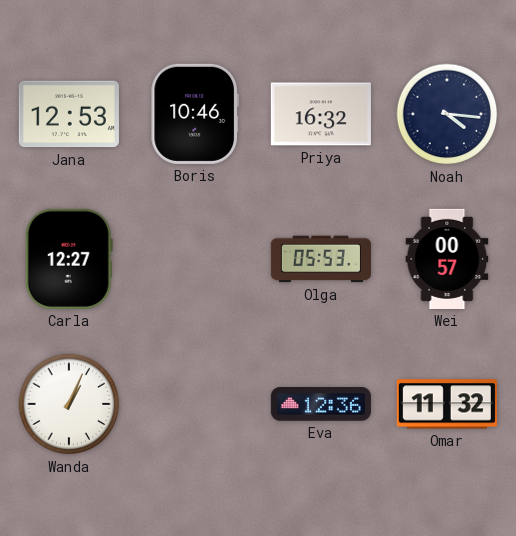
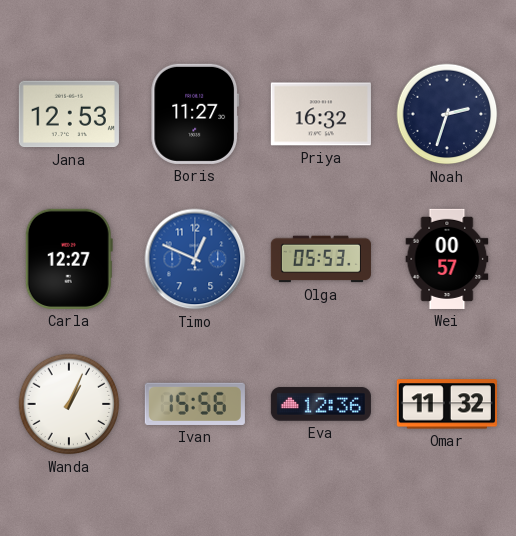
Boris: 10:46 -> 11:27 (195, 114)
Noah: 4:16 -> 2:33 (447, 114)
Timo: none -> 12:49 (195, 259)
Ivan: none -> 15:56 (195, 404)
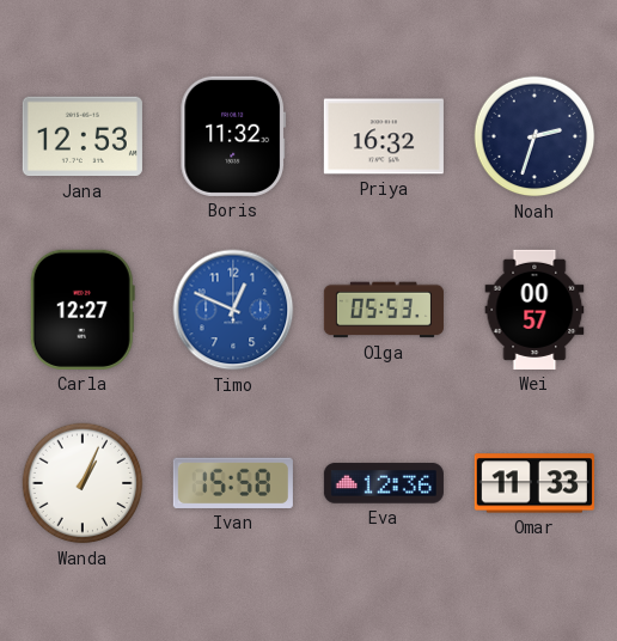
Boris: 11:27 -> 11:32 (233, 136)
Ivan: 15:56 -> 15:58 (233, 483)
Omar: 11:32 -> 11:33 (534, 483)
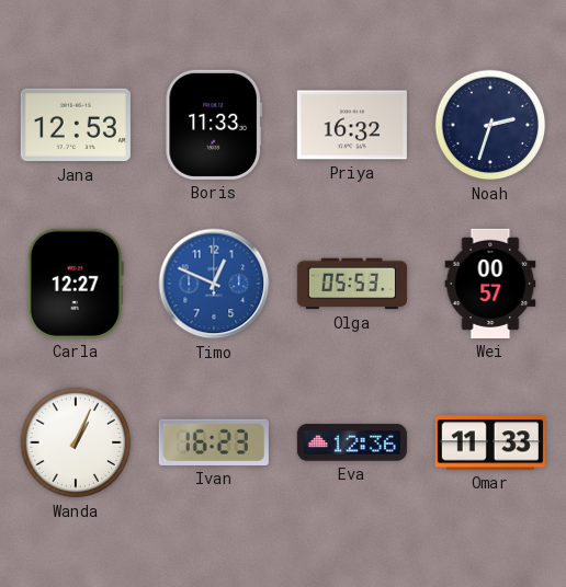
Boris: 11:32 -> 11:33 (214, 125)
Ivan: 15:58 -> 16:23 (214, 442)
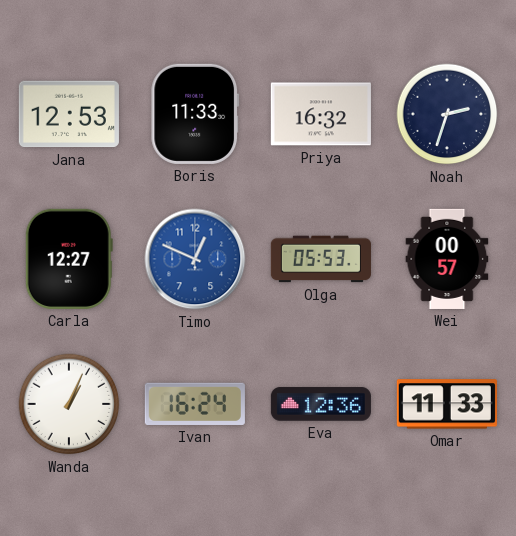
Ivan: 16:23 -> 16:24 (195, 404)
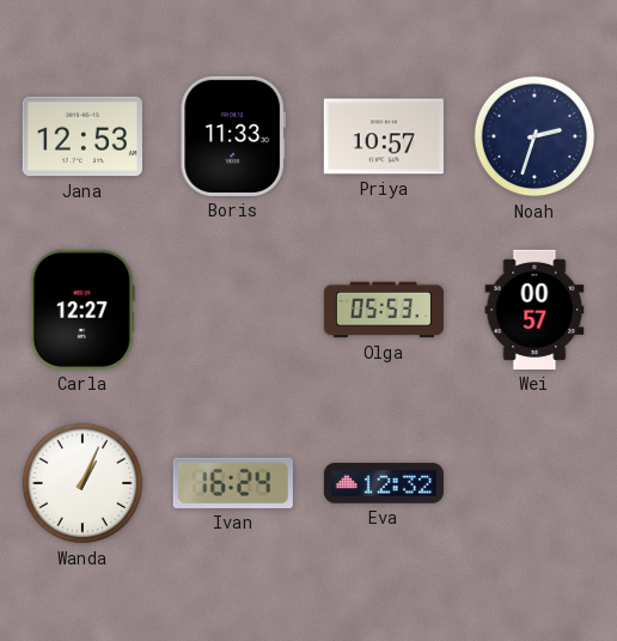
Priya: 16:32 -> 10:57 (384, 136)
Timo: 12:49 -> none (195, 259)
Eva: 12:36 -> 12:32 (384, 483)
Omar: 11:33 -> none (447, 404)
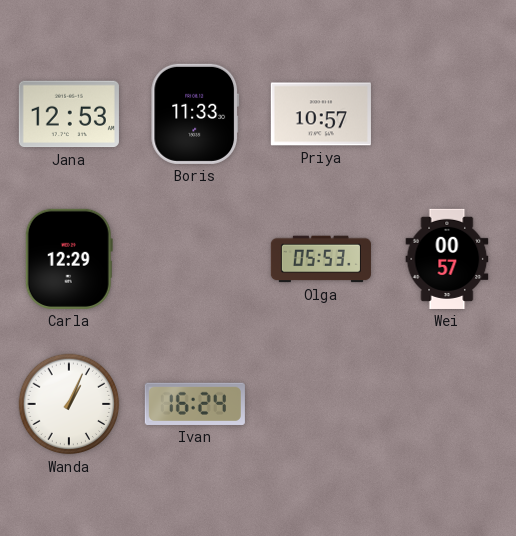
Noah: 2:33 -> none (534, 136)
Carla: 12:27 -> 12:29 (69, 259)
Eva: 12:32 -> none (384, 483)
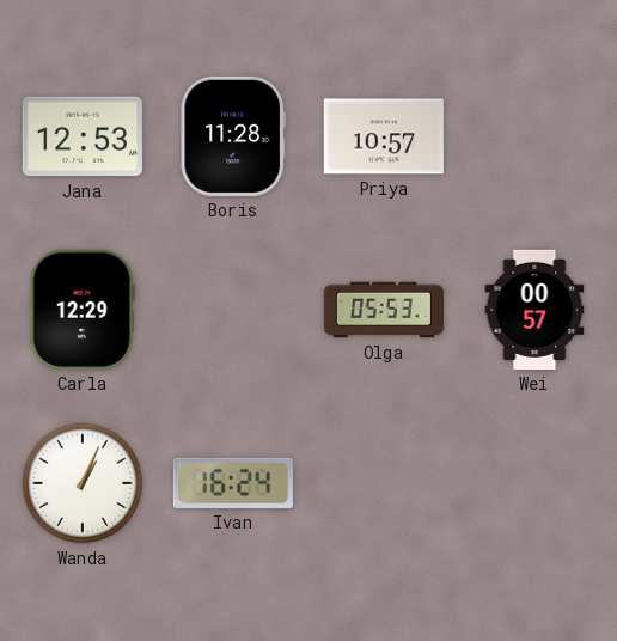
Boris: 11:33 -> 11:28 (233, 136)
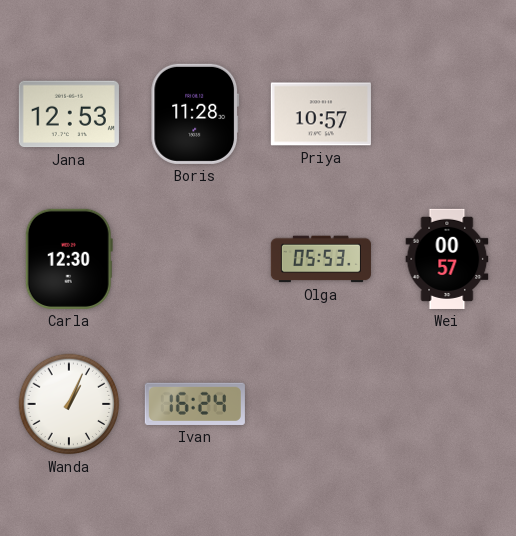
Carla: 12:29 -> 12:30 (69, 259)
